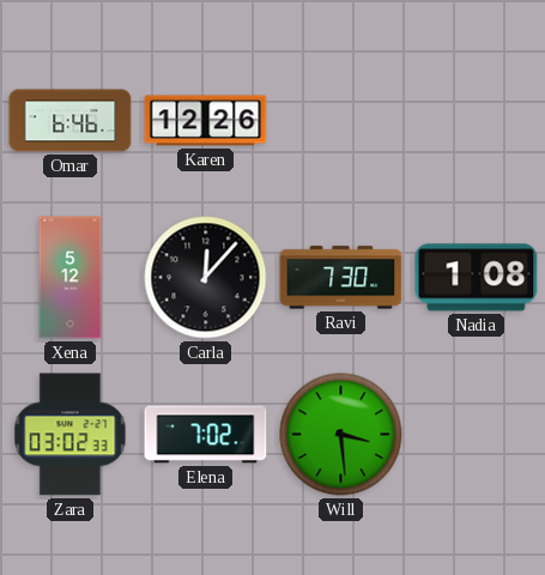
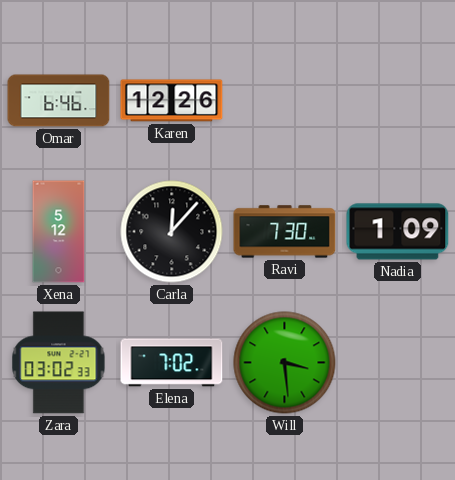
Nadia: 1:08 -> 1:09 (398, 232)
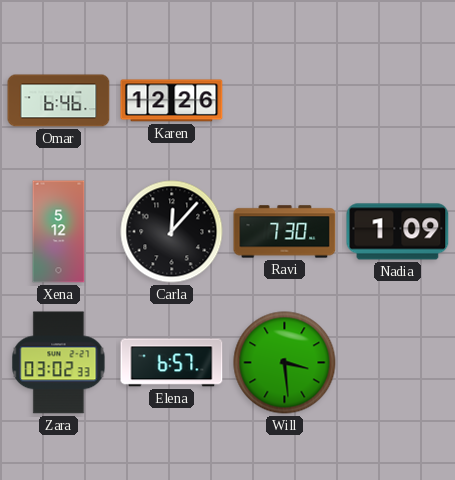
Elena: 7:02 -> 6:57 (172, 363)
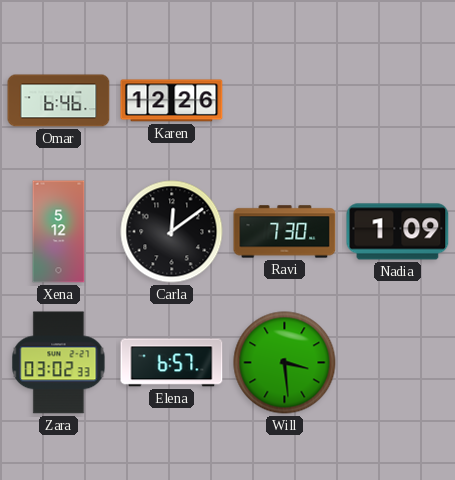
Carla: 12:07 -> 12:09 (172, 232)
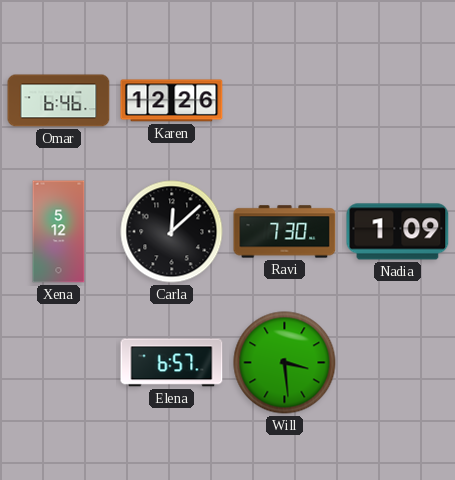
Carla: 12:09 -> 12:08 (172, 232)
Zara: 03:02 -> none (59, 363)
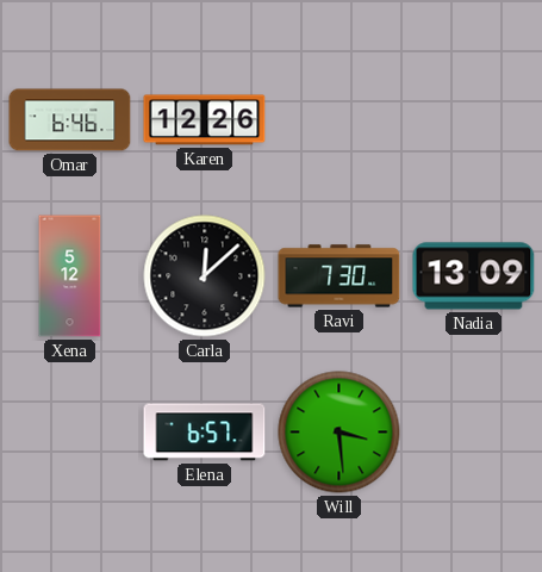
Nadia: 1:09 -> 13:09 (474, 276)
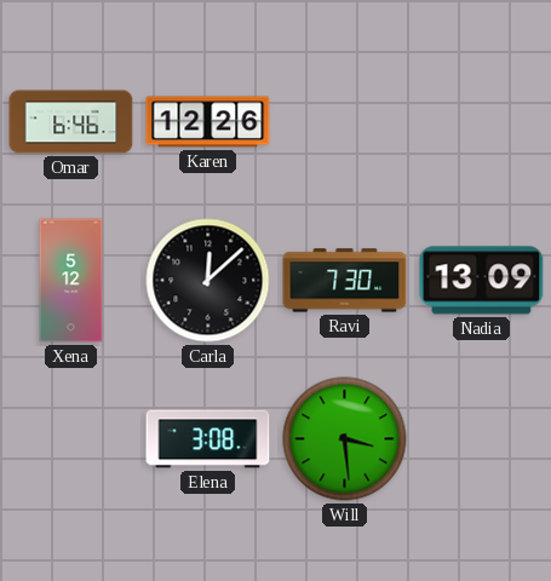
Elena: 6:57 -> 3:08 (208, 439)
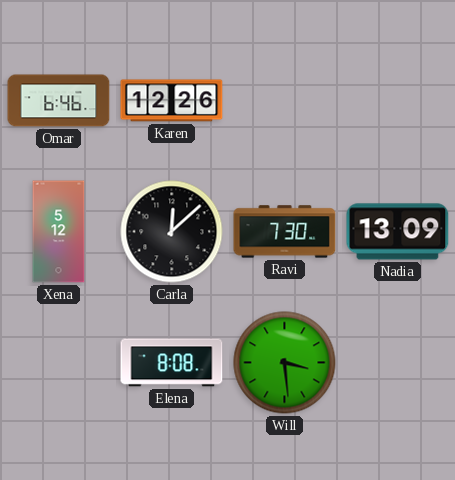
Elena: 3:08 -> 8:08 (172, 363)
